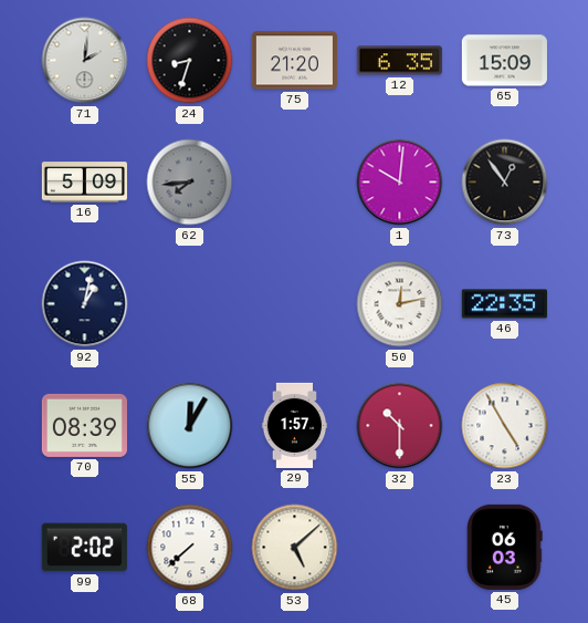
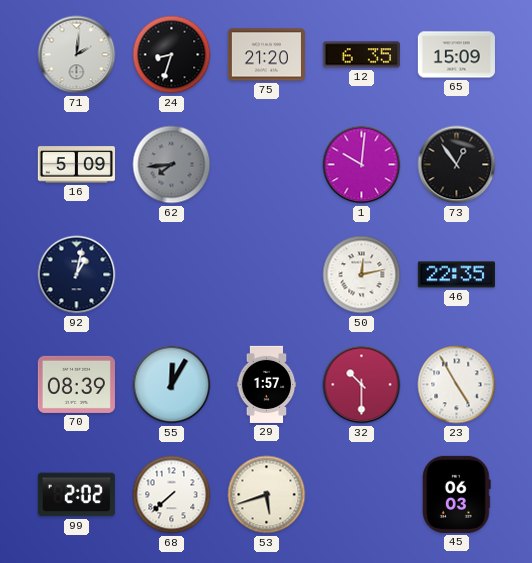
53: 5:08 -> 5:42 (267, 495)
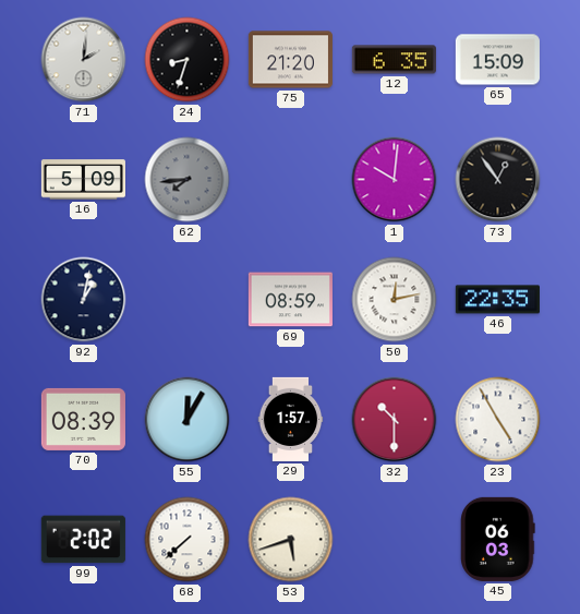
69: none -> 08:59 (290, 300)
